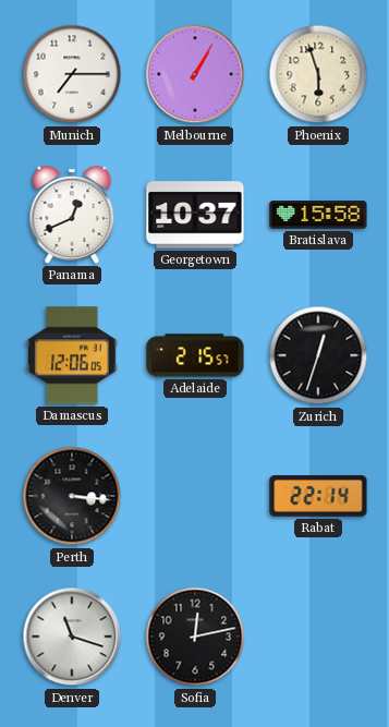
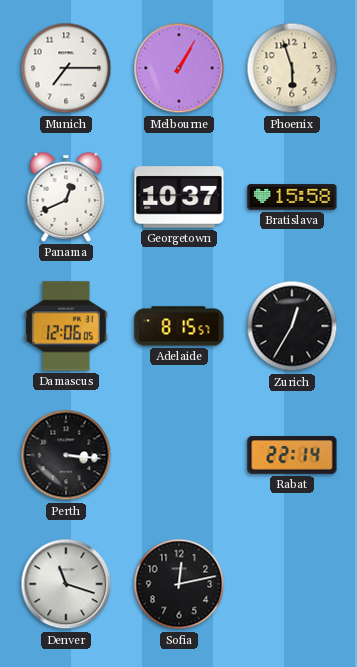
Adelaide: 2:15 -> 8:15 (179, 326)
Zurich: 12:33 -> 12:35 (292, 326)
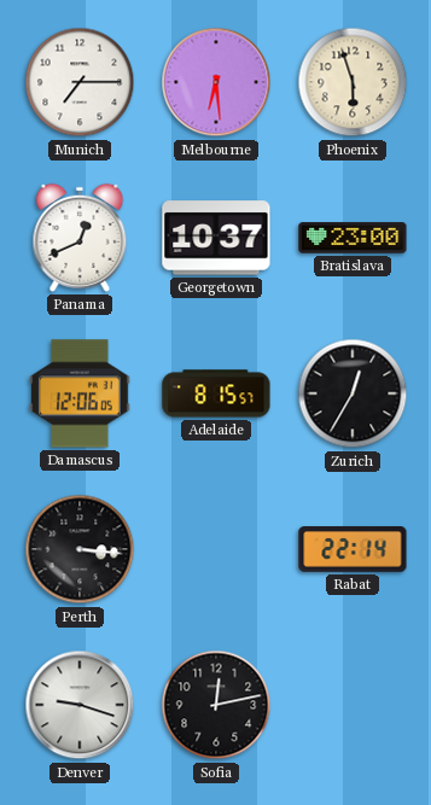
Melbourne: 1:05 -> 6:29 (216, 82)
Bratislava: 15:58 -> 23:00 (353, 238)
Denver: 11:18 -> 9:18 (80, 705)
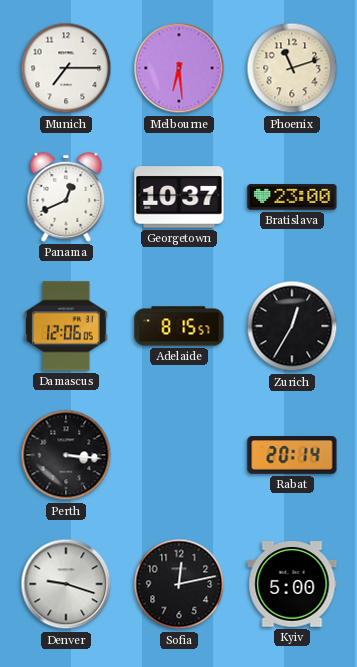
Phoenix: 5:57 -> 11:12 (292, 68)
Rabat: 22:14 -> 20:14 (292, 455)
Kyiv: none -> 5:00 (292, 584)
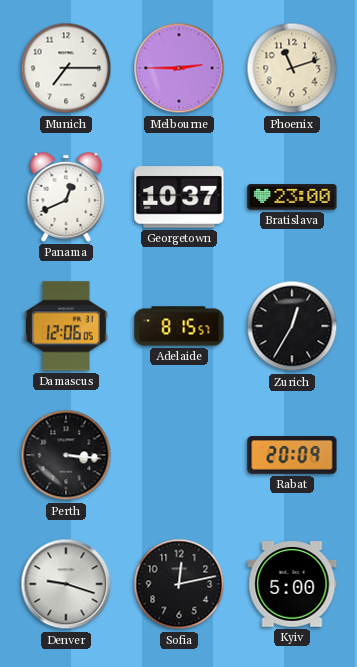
Melbourne: 6:29 -> 2:45 (179, 68)
Rabat: 20:14 -> 20:09 (292, 455)
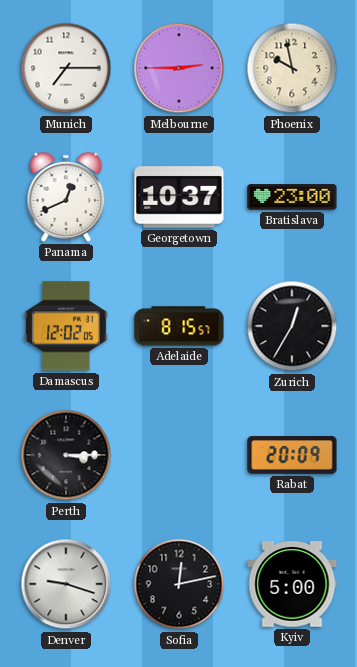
Phoenix: 11:12 -> 9:58 (292, 68)
Damascus: 12:06 -> 12:02 (66, 326)
Perth: 3:16 -> 3:15 (66, 455)
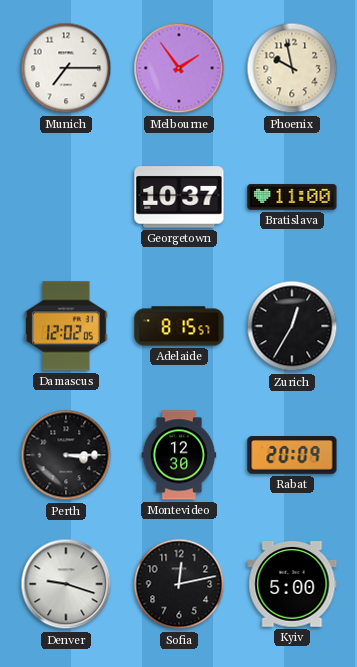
Melbourne: 2:45 -> 1:54 (179, 68)
Panama: 12:41 -> none (66, 197)
Bratislava: 23:00 -> 11:00 (292, 197)
Montevideo: none -> 12:30 (179, 455)
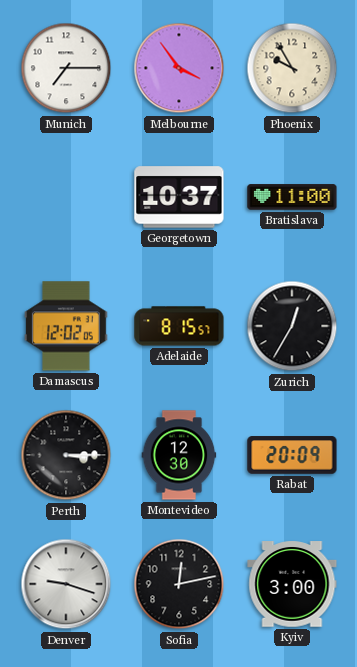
Melbourne: 1:54 -> 3:54 (179, 68)
Phoenix: 9:58 -> 9:55 (292, 68)
Kyiv: 5:00 -> 3:00 (292, 584)
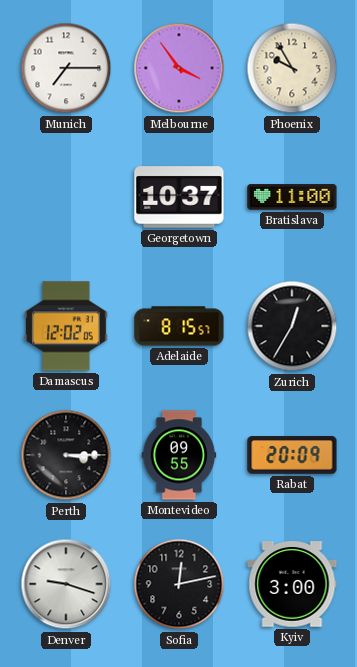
Montevideo: 12:30 -> 09:55 (179, 455)
